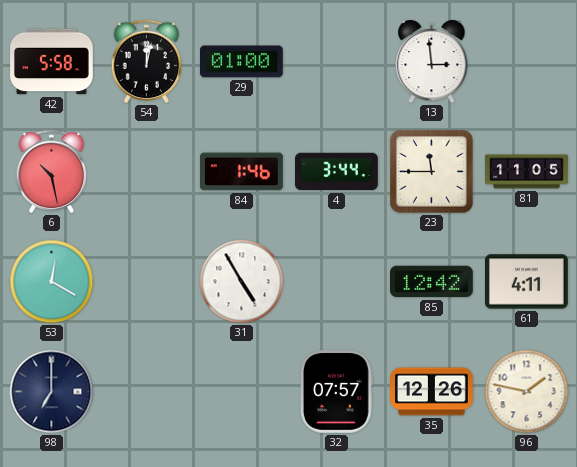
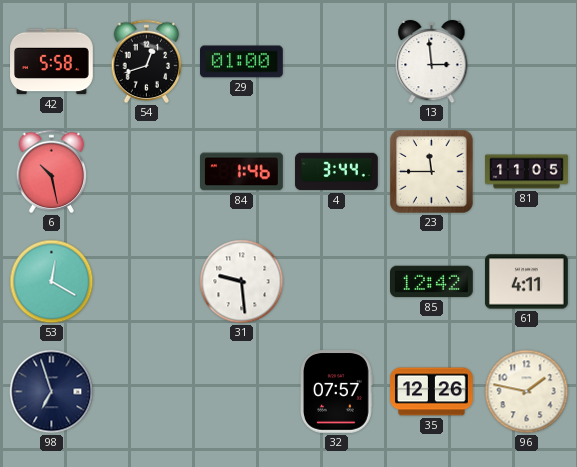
54: 12:02 -> 12:42 (147, 62)
31: 4:55 -> 9:29 (242, 282)
98: 7:00 -> 6:57 (52, 392)
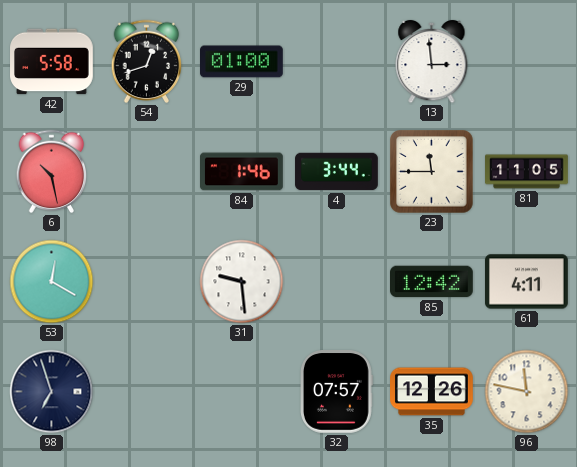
96: 1:47 -> 11:47 (527, 392)
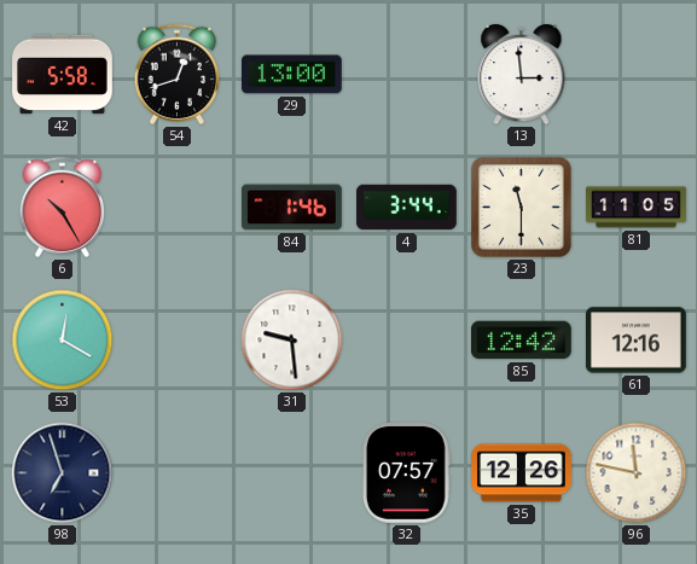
29: 01:00 -> 13:00 (292, 75)
6: 10:28 -> 10:25 (63, 208)
23: 11:45 -> 11:30 (522, 208)
61: 4:11 -> 12:16 (637, 341)
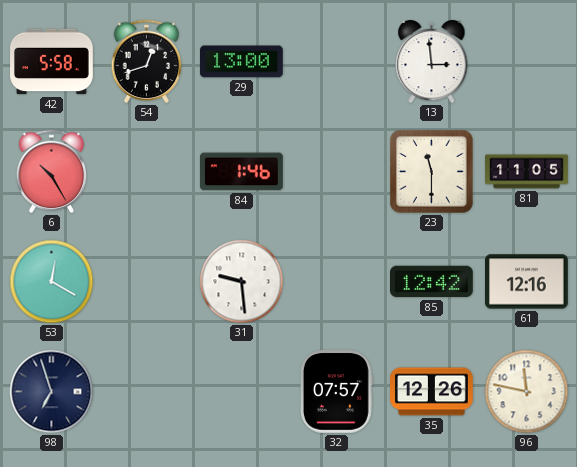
4: 3:44 -> none (407, 208)
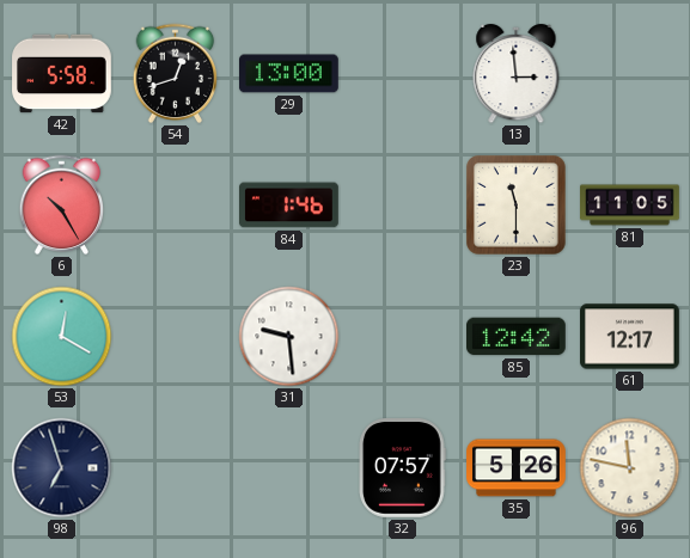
61: 12:16 -> 12:17 (630, 337)
35: 12:26 -> 5:26 (517, 468)
